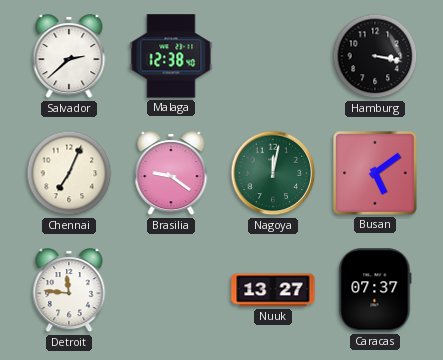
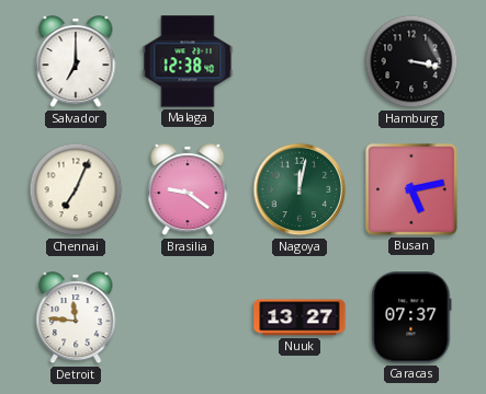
Salvador: 2:38 -> 7:00 (76, 62)
Busan: 5:09 -> 5:13 (411, 189)
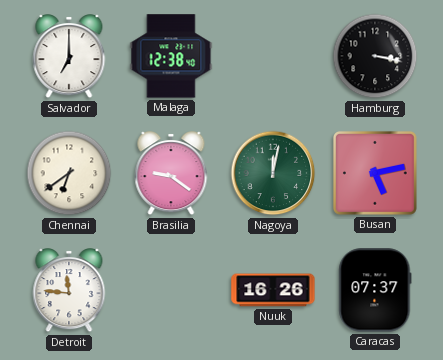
Chennai: 7:04 -> 6:39 (69, 173)
Nuuk: 13:27 -> 16:26 (273, 290)
